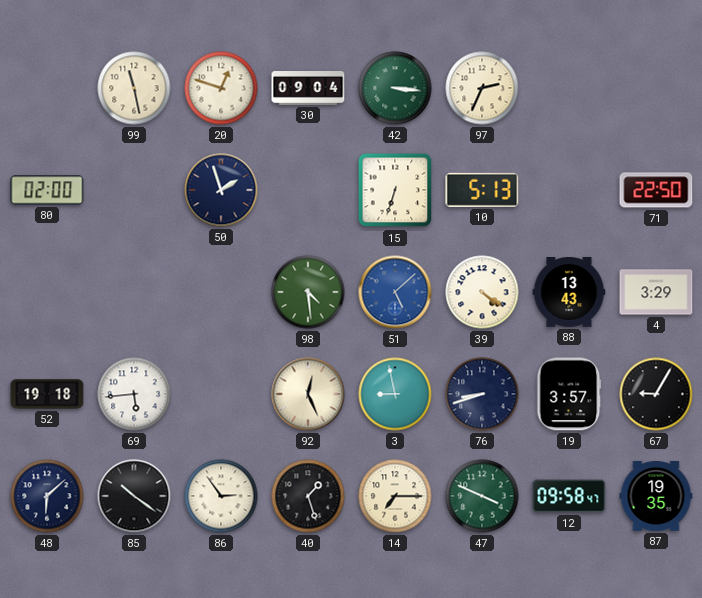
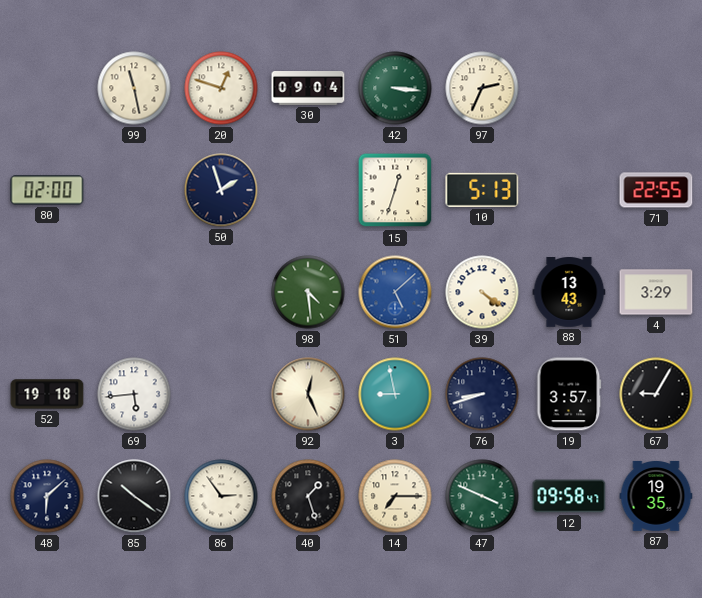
15: 6:33 -> 12:33 (395, 190)
71: 22:50 -> 22:55 (656, 190)
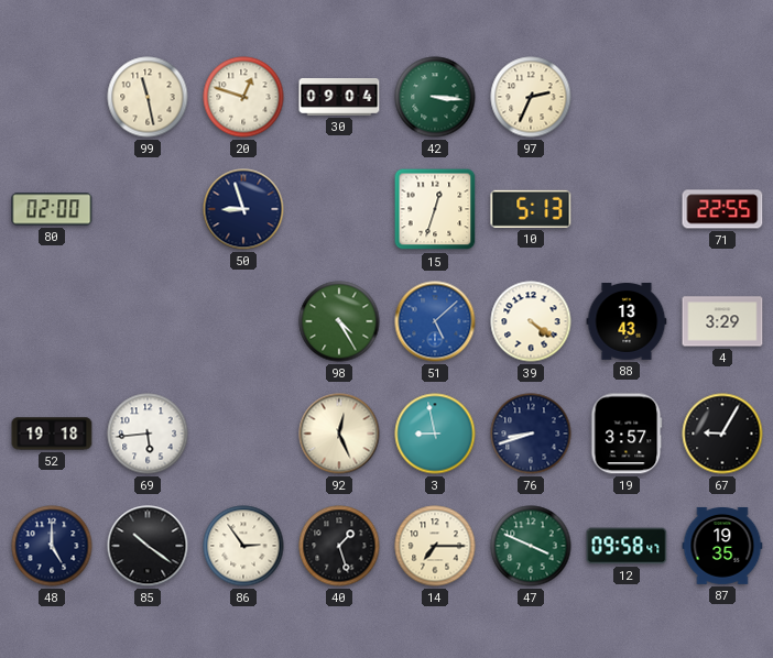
50: 1:57 -> 8:57 (243, 209)
98: 4:29 -> 4:25 (339, 321)
48: 6:08 -> 5:00 (52, 546)
